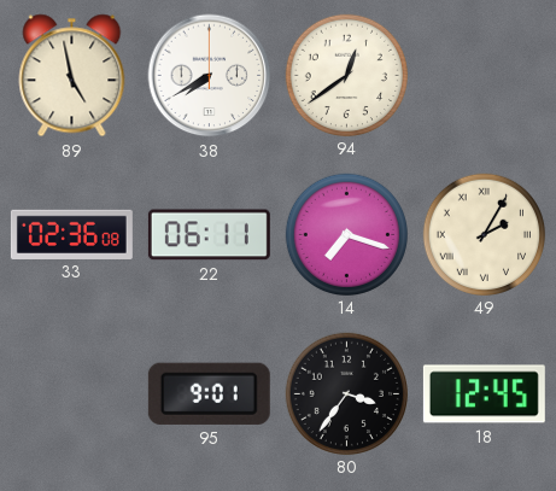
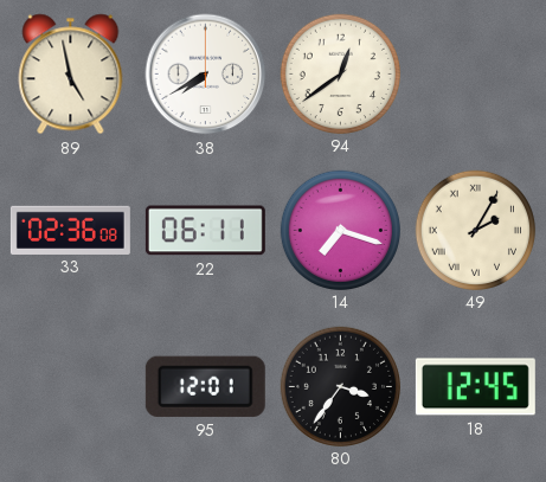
95: 9:01 -> 12:01 (205, 386)
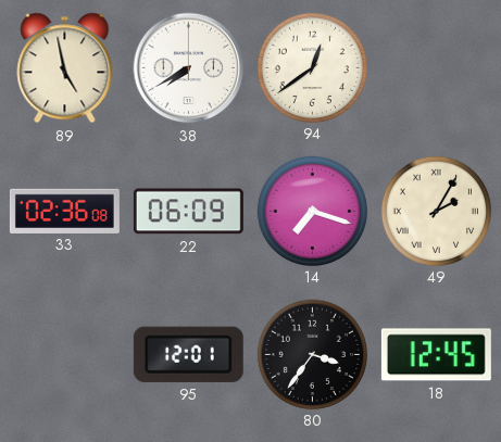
22: 06:11 -> 06:09 (188, 212)
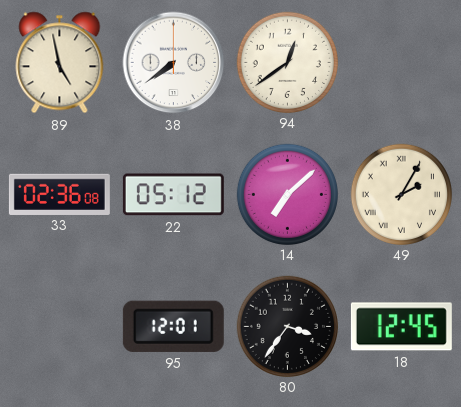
38: 7:40 -> 7:39 (174, 63)
22: 06:09 -> 05:12 (173, 195)
14: 7:18 -> 7:08 (287, 194)
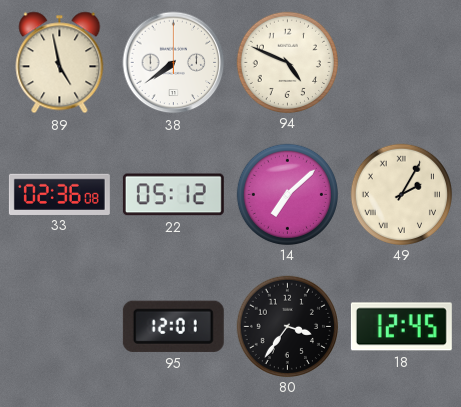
94: 12:39 -> 4:49 (287, 62)
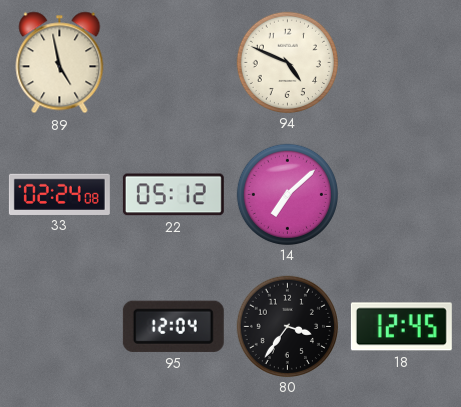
38: 7:39 -> none (174, 63)
33: 02:36 -> 02:24 (59, 194)
49: 2:05 -> none (401, 194)
95: 12:01 -> 12:04 (173, 326)
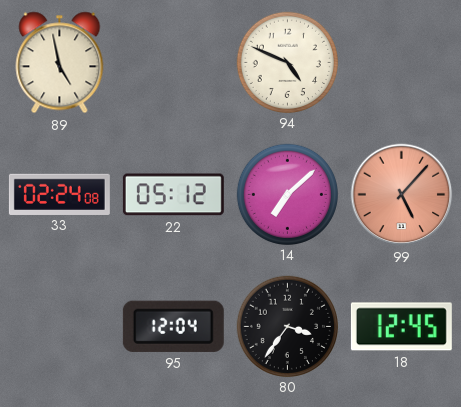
99: none -> 5:07 (402, 195)
